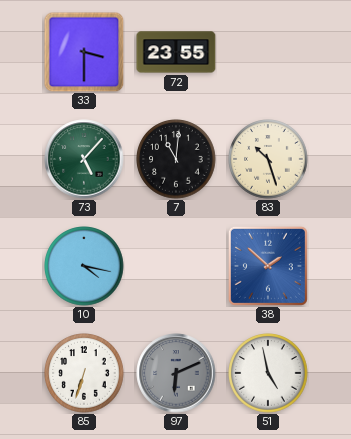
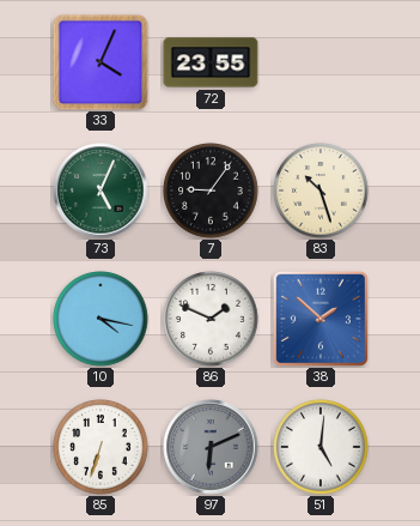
33: 3:30 -> 4:04 (101, 62)
73: 5:07 -> 5:04 (101, 191)
7: 11:01 -> 9:06 (211, 191)
86: none -> 1:49 (211, 319)
51: 4:58 -> 5:01 (321, 447)
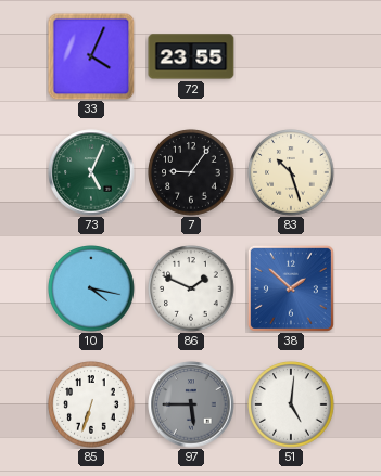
97: 6:11 -> 5:45 (191, 404)
